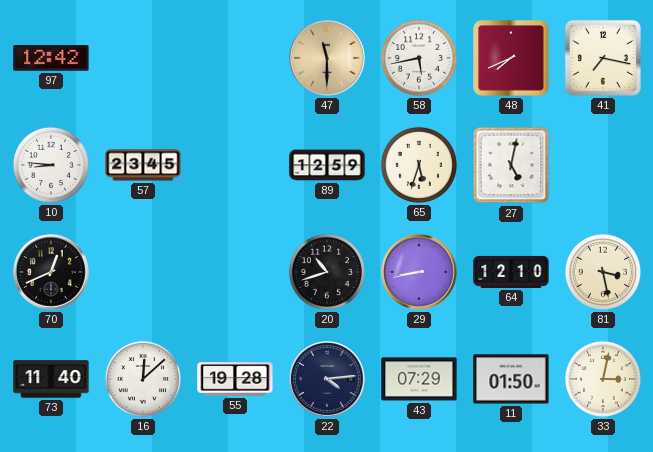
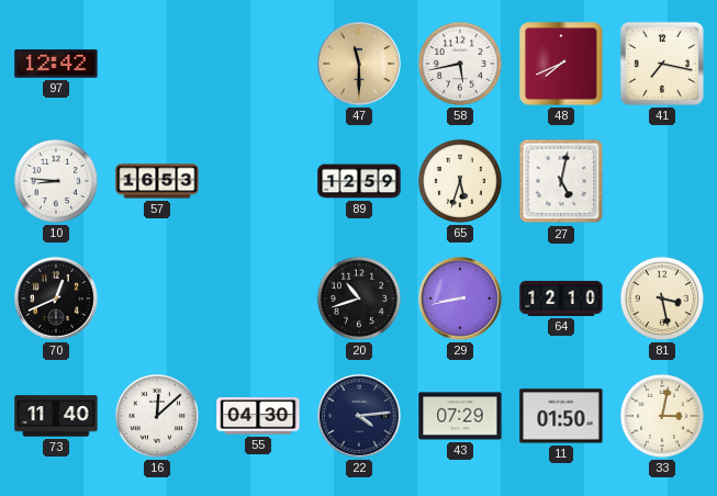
57: 23:45 -> 16:53 (157, 181)
55: 19:28 -> 04:30 (258, 416)
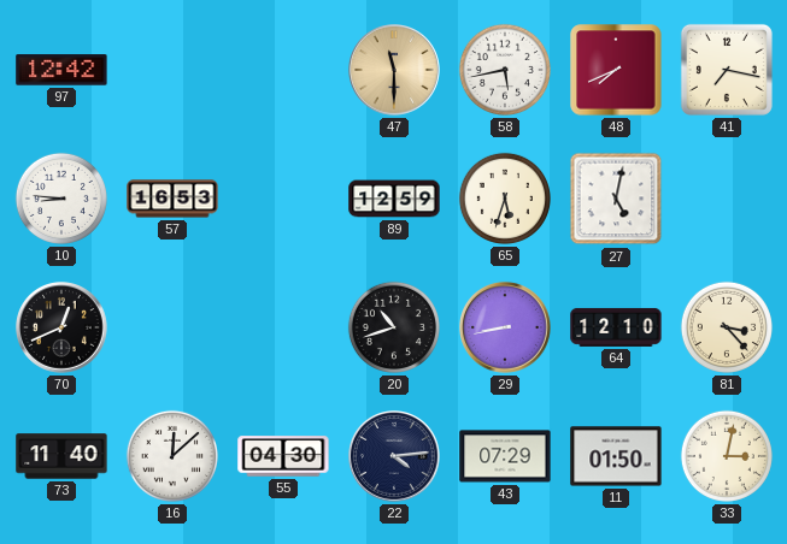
81: 3:28 -> 3:23 (727, 327)
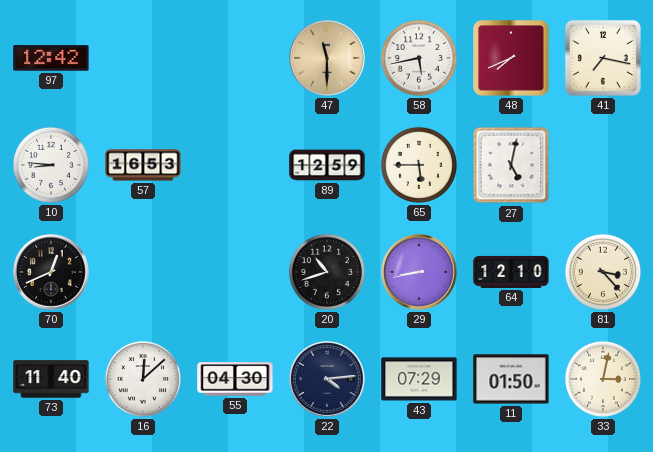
65: 5:33 -> 5:45 (419, 165)
